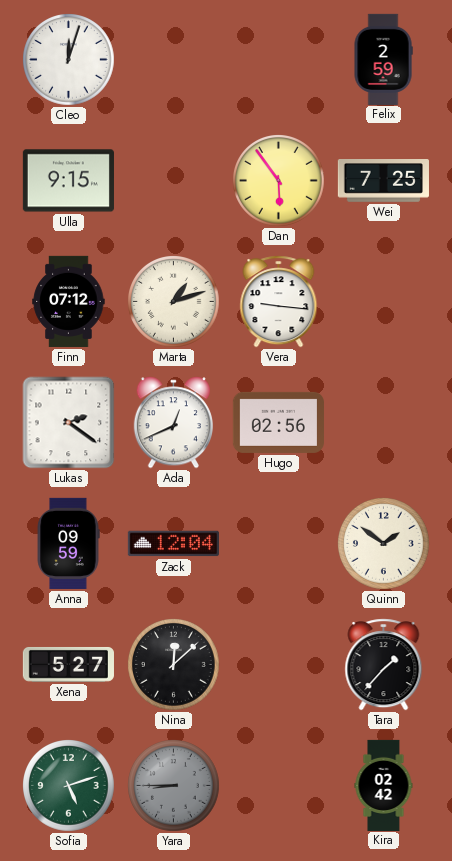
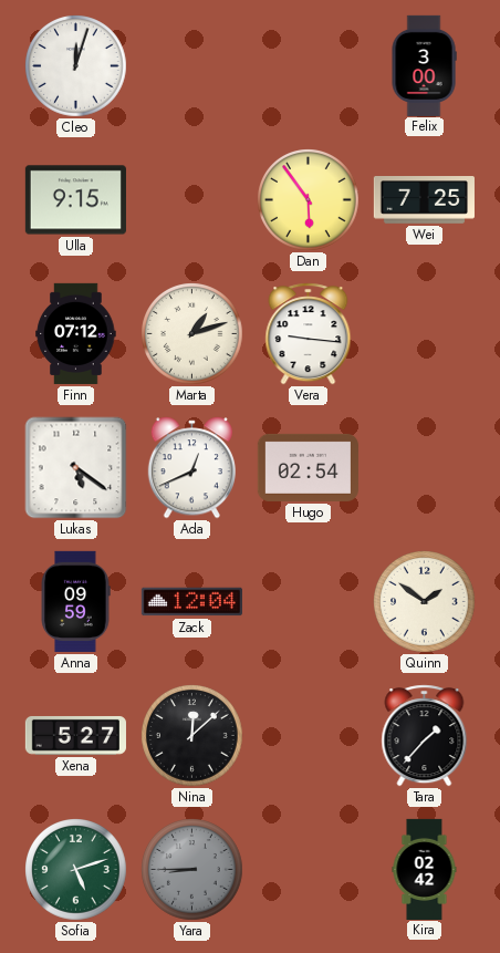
Felix: 2:59 -> 3:00 (424, 65)
Lukas: 2:21 -> 5:21 (76, 468)
Hugo: 02:56 -> 02:54 (308, 467)
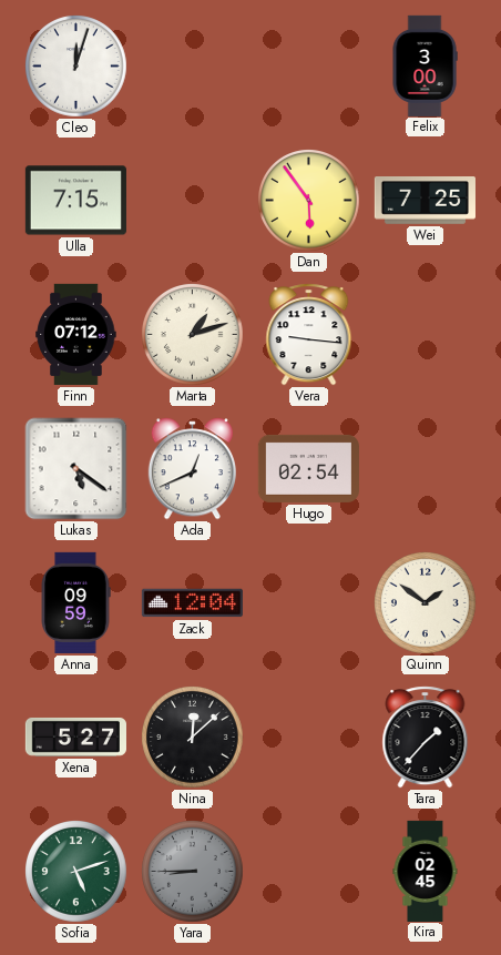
Ulla: 9:15 -> 7:15 (75, 201)
Kira: 02:42 -> 02:45 (426, 871)
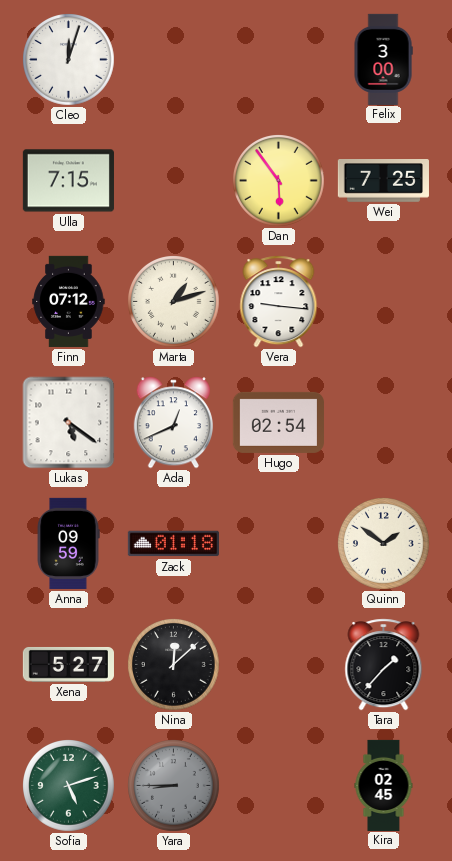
Zack: 12:04 -> 01:18 (173, 544)
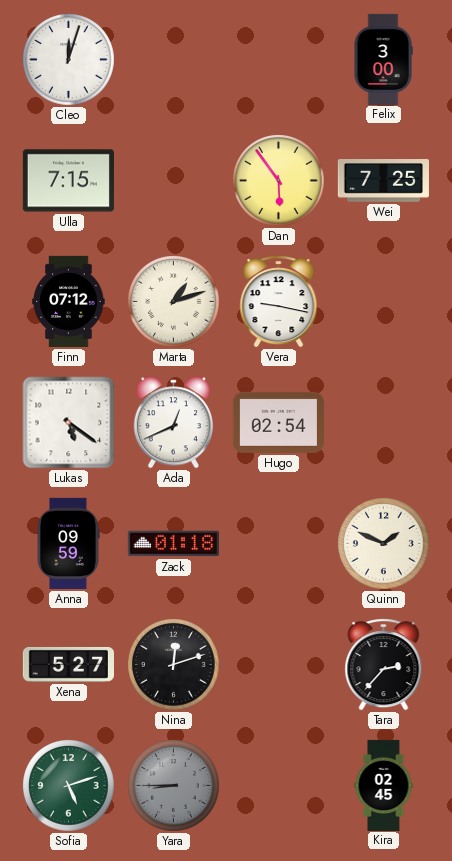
Vera: 9:16 -> 9:17 (279, 302)
Quinn: 1:51 -> 1:49 (384, 544)
Nina: 12:08 -> 12:12 (174, 665)
Tara: 1:37 -> 2:37 (384, 665)
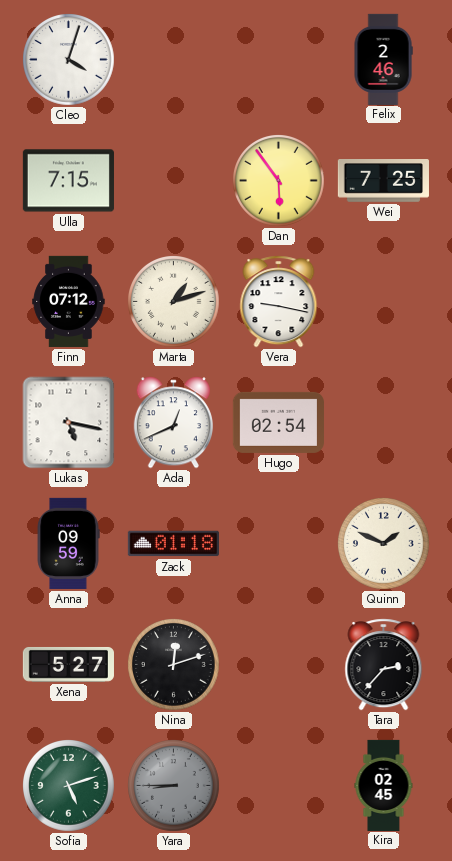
Cleo: 12:03 -> 4:03 (69, 60)
Felix: 3:00 -> 2:46 (383, 59)
Lukas: 5:21 -> 5:17 (69, 423)
